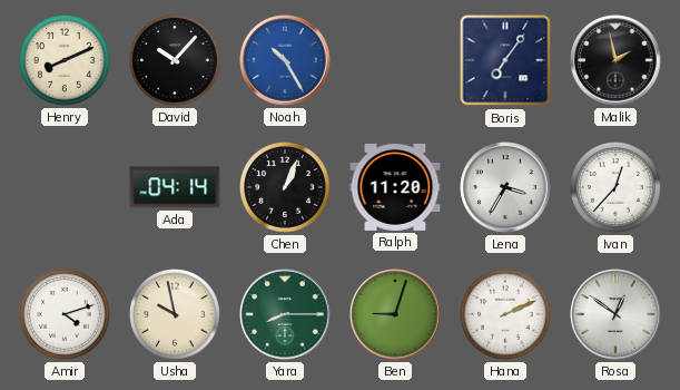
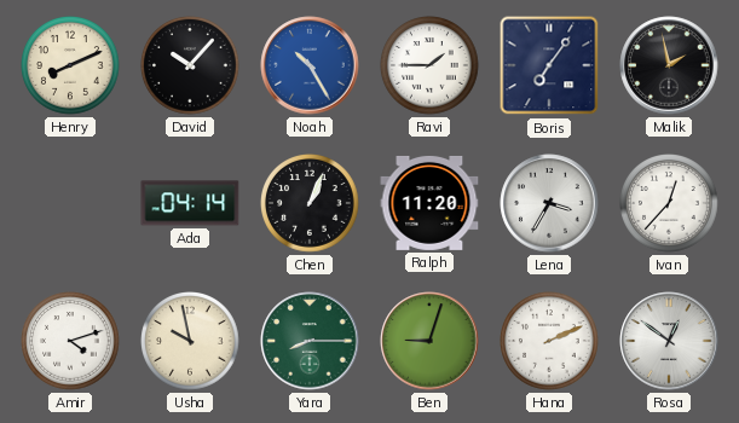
Ravi: none -> 1:45 (429, 66)
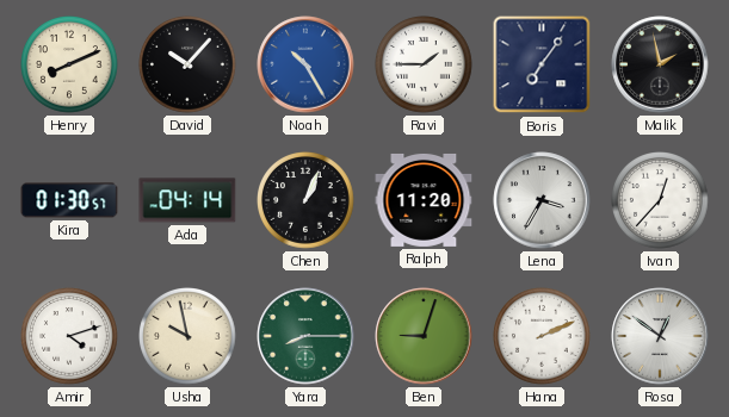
Kira: none -> 01:30 (69, 200)
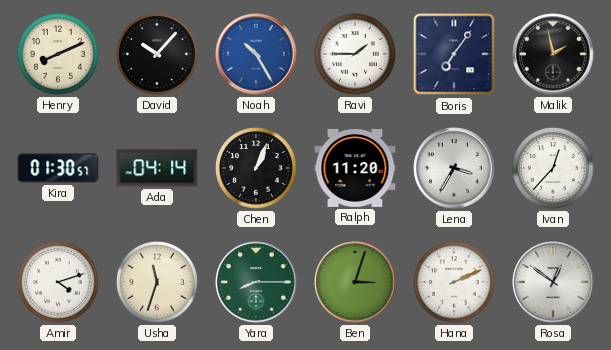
Usha: 9:58 -> 11:33 (157, 283)
Ben: 9:03 -> 3:03 (355, 282)
